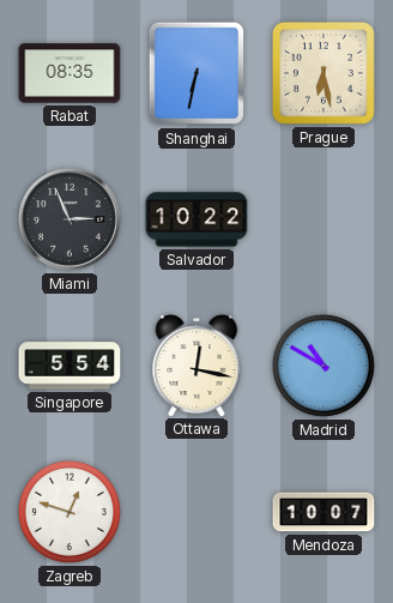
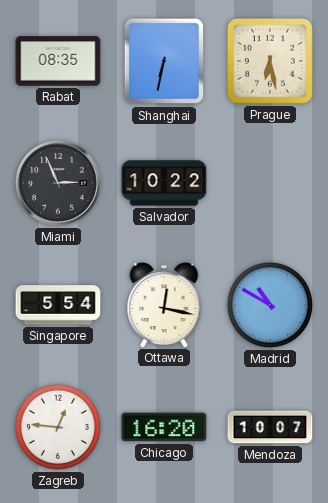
Zagreb: 12:48 -> 12:46 (58, 427)
Chicago: none -> 16:20 (164, 427)
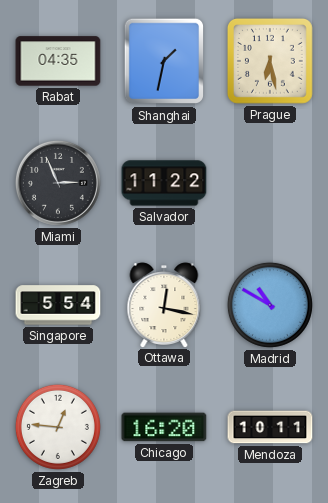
Rabat: 08:35 -> 04:35 (58, 61)
Shanghai: 6:32 -> 1:32 (163, 61)
Salvador: 10:22 -> 11:22 (164, 183)
Mendoza: 10:07 -> 10:11 (270, 427)
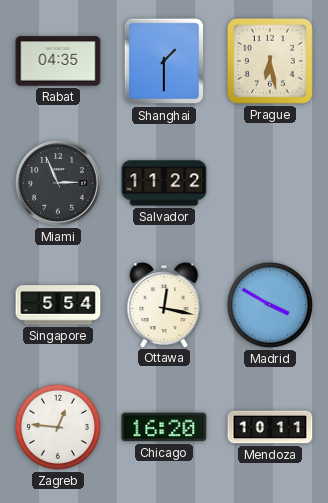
Shanghai: 1:32 -> 1:30 (163, 61)
Madrid: 10:50 -> 3:50 (270, 305)
